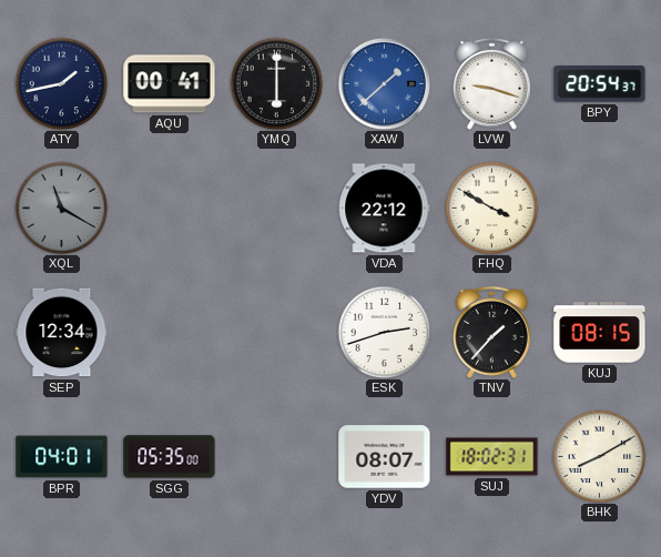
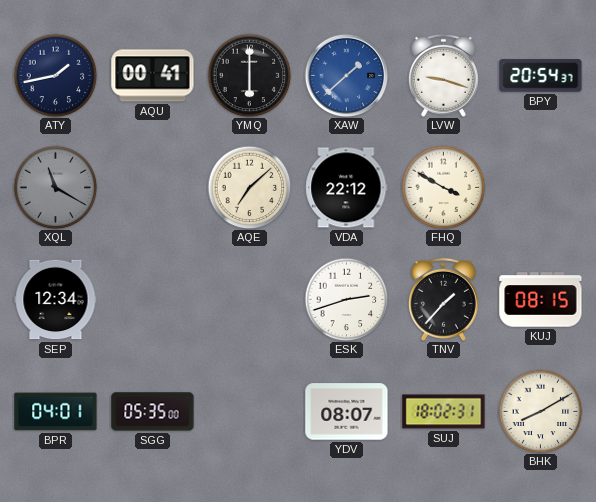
AQE: none -> 7:08 (249, 187)
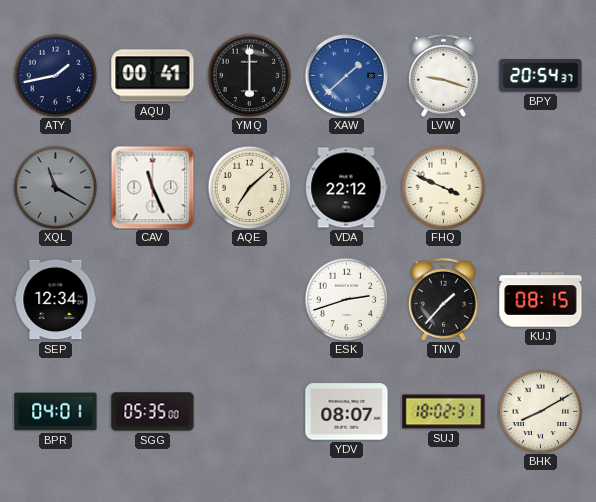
CAV: none -> 11:26 (152, 187)
FHQ: 3:50 -> 3:49 (443, 187)
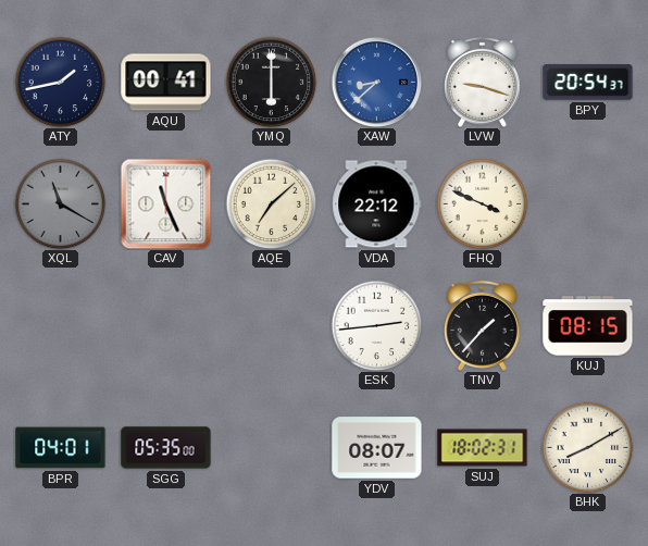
XAW: 1:38 -> 8:38 (376, 82)
SEP: 12:34 -> none (56, 300)
ESK: 2:42 -> 2:44 (376, 325)
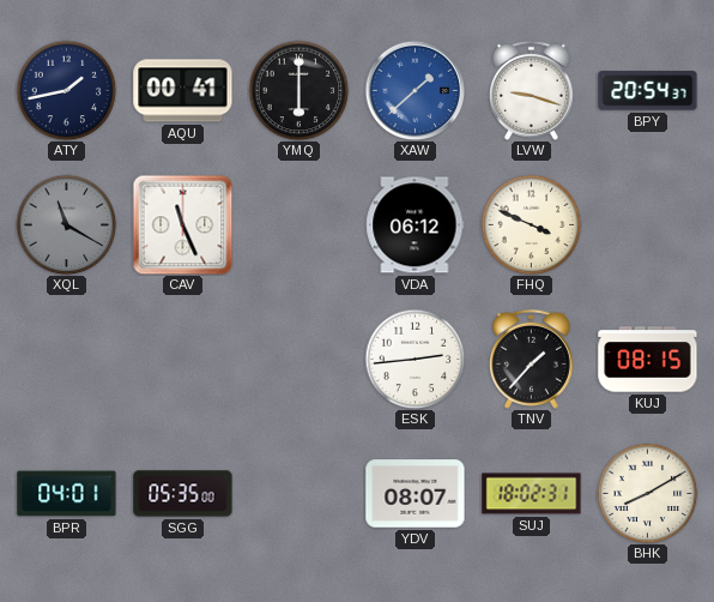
XAW: 8:38 -> 1:38 (415, 90)
AQE: 7:08 -> none (271, 203)
VDA: 22:12 -> 06:12 (416, 225)
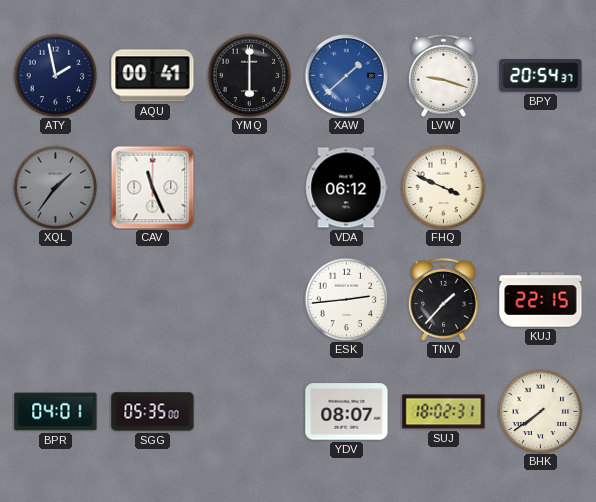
ATY: 1:43 -> 1:58 (55, 75)
XQL: 11:20 -> 1:36 (55, 187)
KUJ: 08:15 -> 22:15 (541, 300)
BHK: 8:10 -> 7:39 (540, 411)
